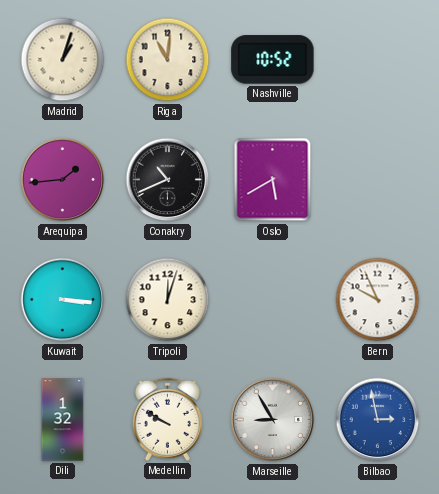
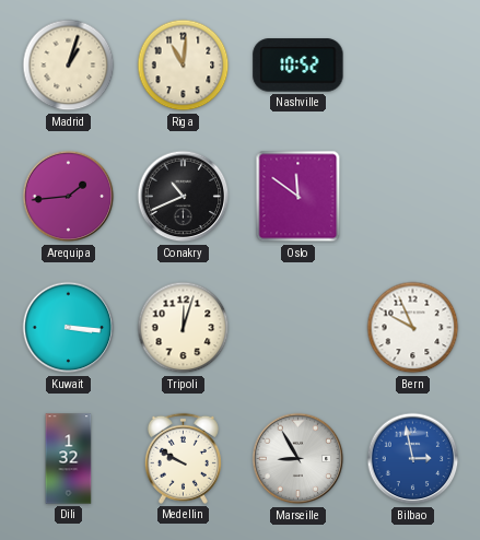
Oslo: 5:40 -> 11:51 (298, 197)
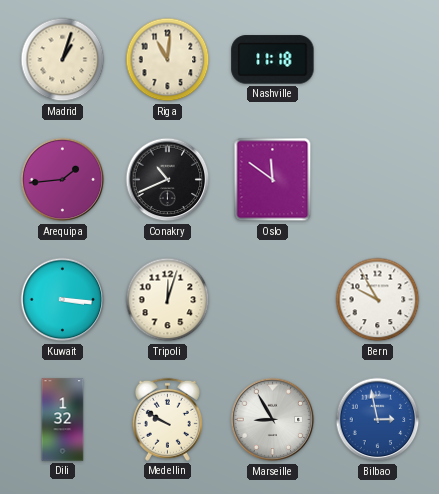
Nashville: 10:52 -> 11:18 (273, 60)
Bern: 9:56 -> 9:55 (378, 300)
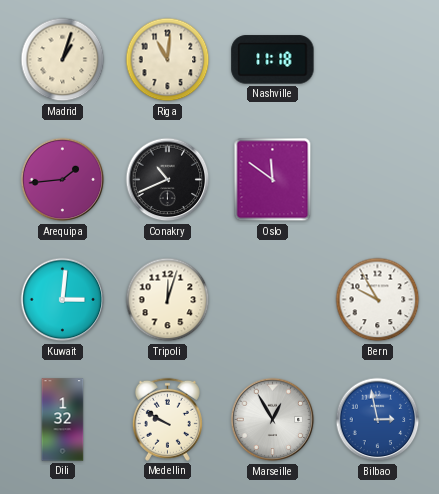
Kuwait: 3:16 -> 3:01 (63, 300)
Marseille: 8:55 -> 12:55 (273, 420)
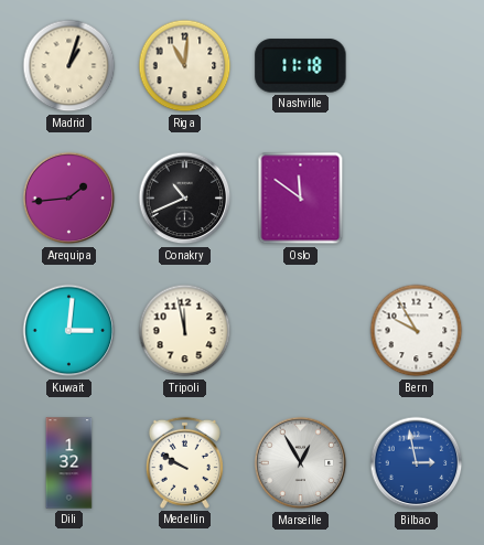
Tripoli: 12:03 -> 11:58 (185, 331)
